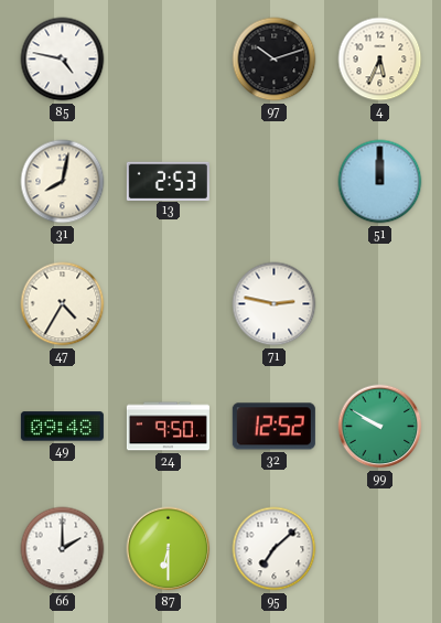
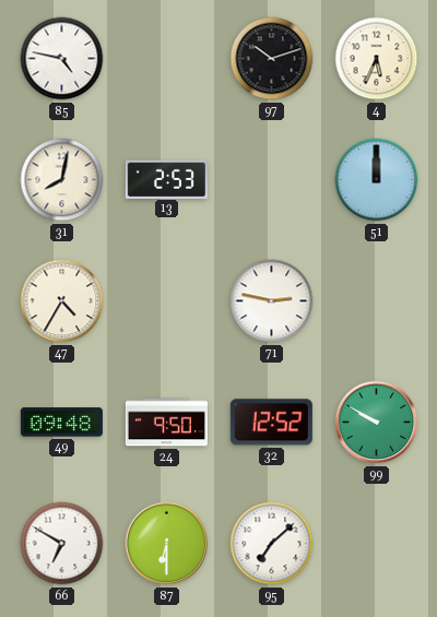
66: 2:00 -> 6:50 (62, 544)
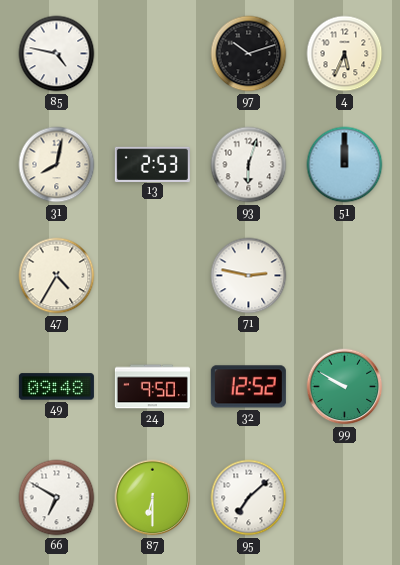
93: none -> 6:03 (249, 165)
